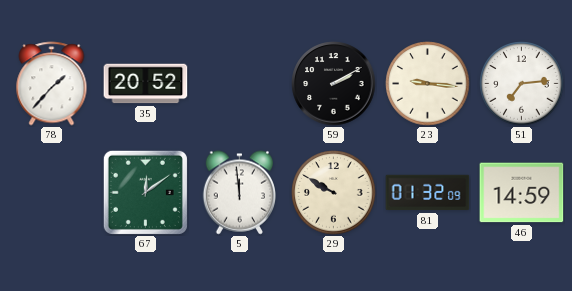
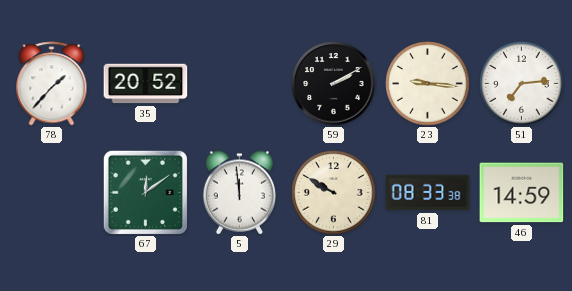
81: 01:32 -> 08:33 (428, 193)
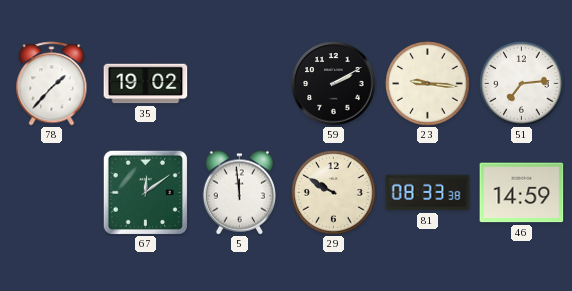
35: 20:52 -> 19:02 (146, 84)
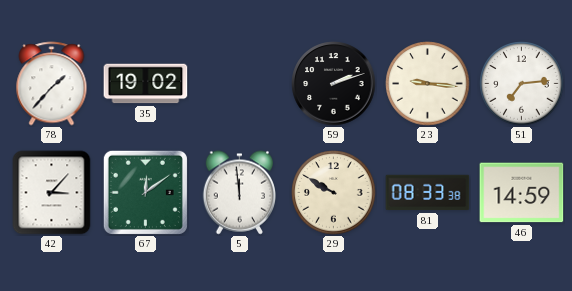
59: 2:10 -> 2:12 (334, 84)
42: none -> 3:07 (52, 193)
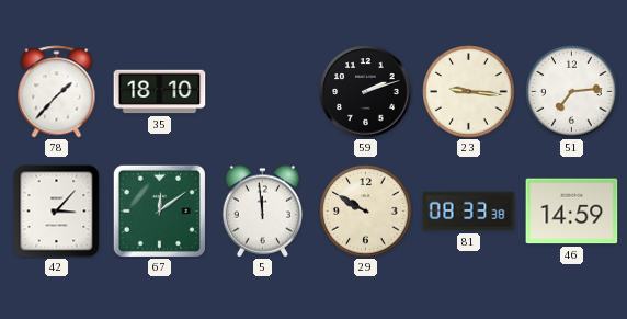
35: 19:02 -> 18:10 (160, 92)
